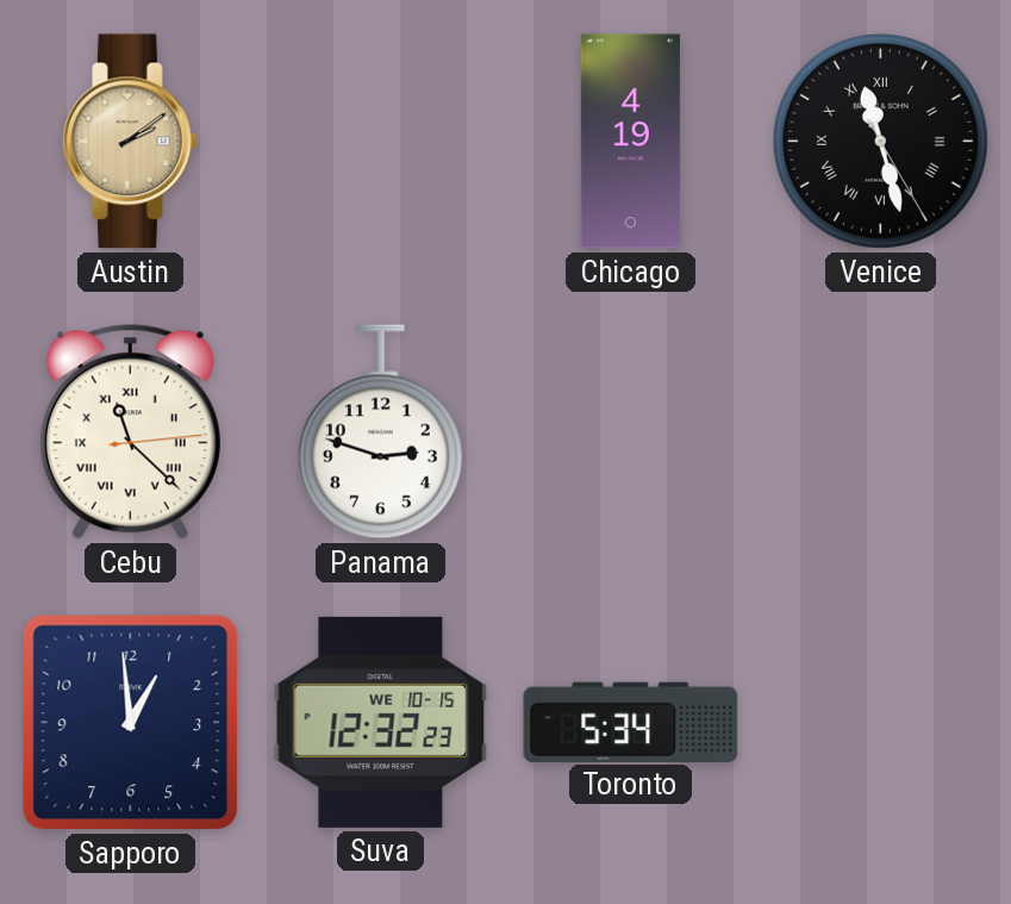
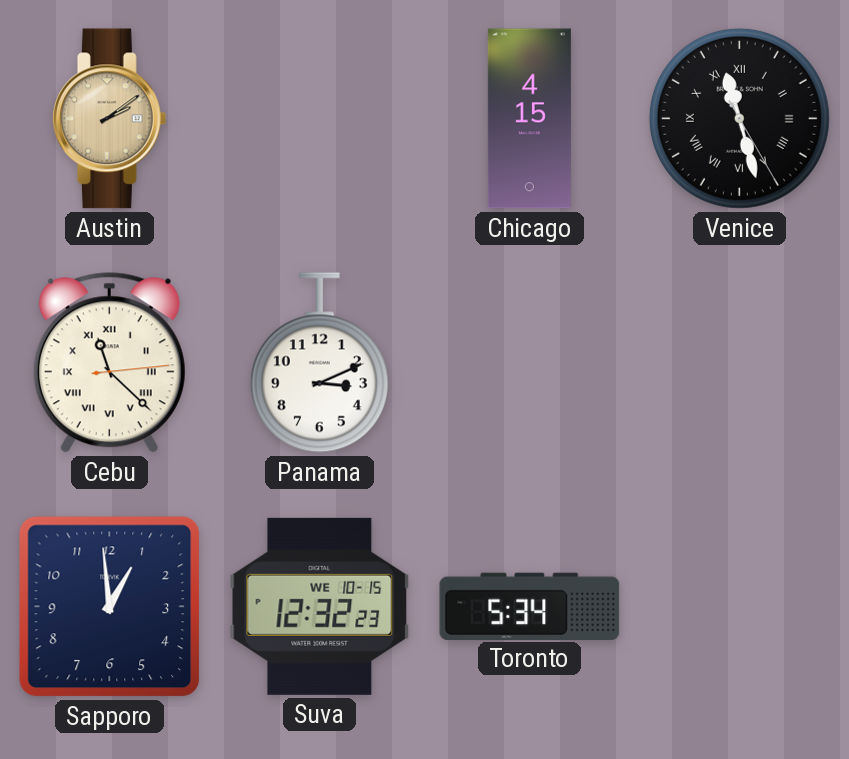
Chicago: 4:19 -> 4:15 (529, 119)
Panama: 2:48 -> 3:11 (319, 363)
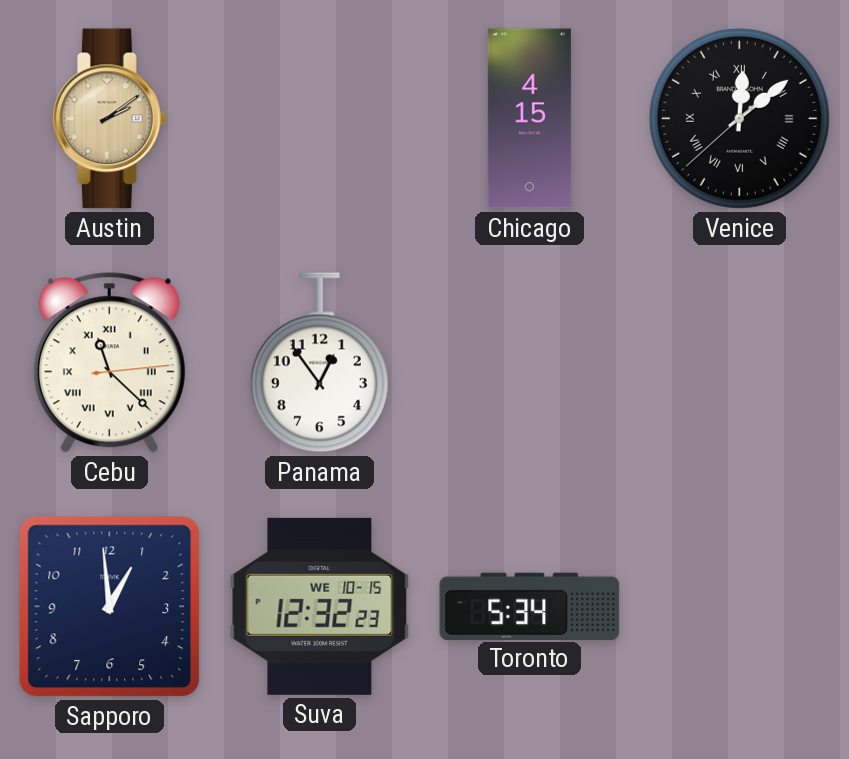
Venice: 11:27 -> 12:08 (739, 118)
Panama: 3:11 -> 12:54 (319, 363)
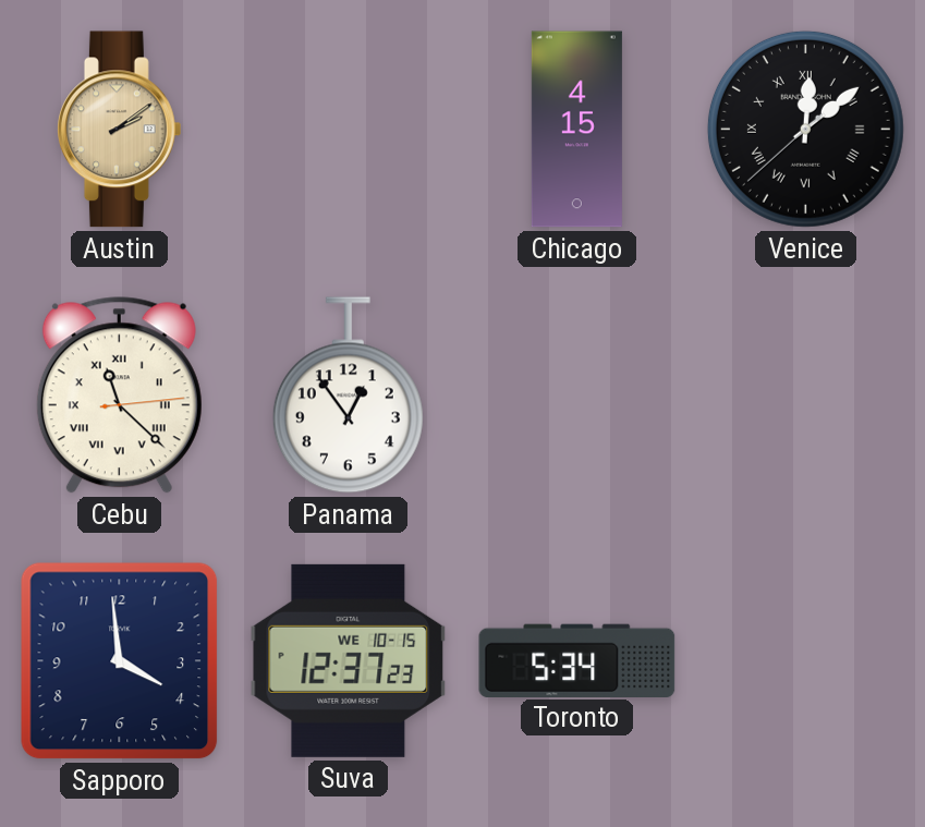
Sapporo: 12:59 -> 3:59 (120, 661)
Suva: 12:32 -> 12:37 (349, 660)
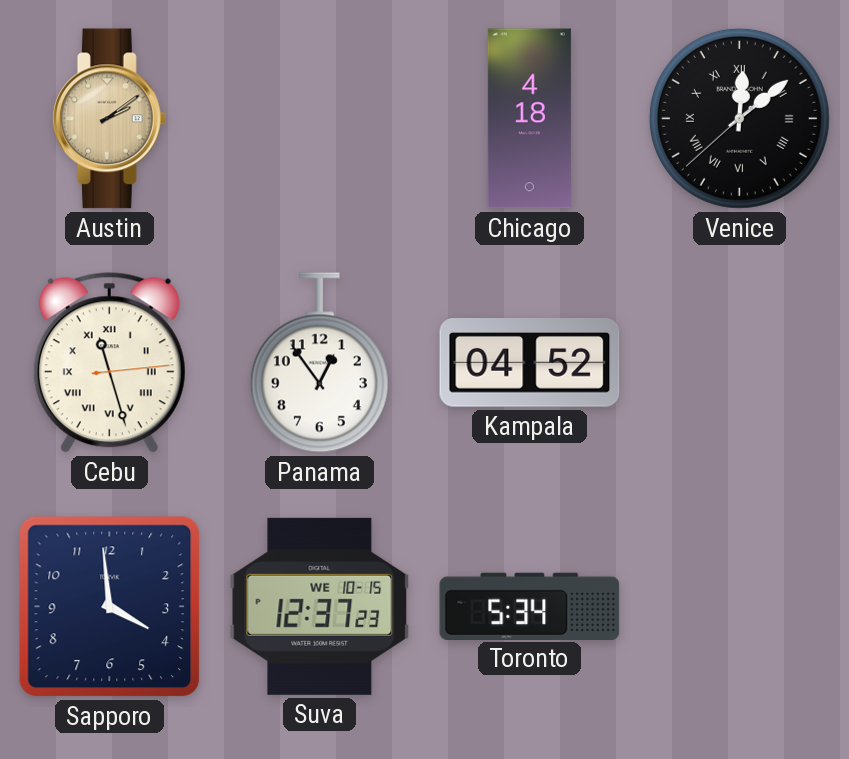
Chicago: 4:15 -> 4:18 (529, 119)
Cebu: 11:22 -> 11:27 (109, 363)
Kampala: none -> 04:52 (530, 363)
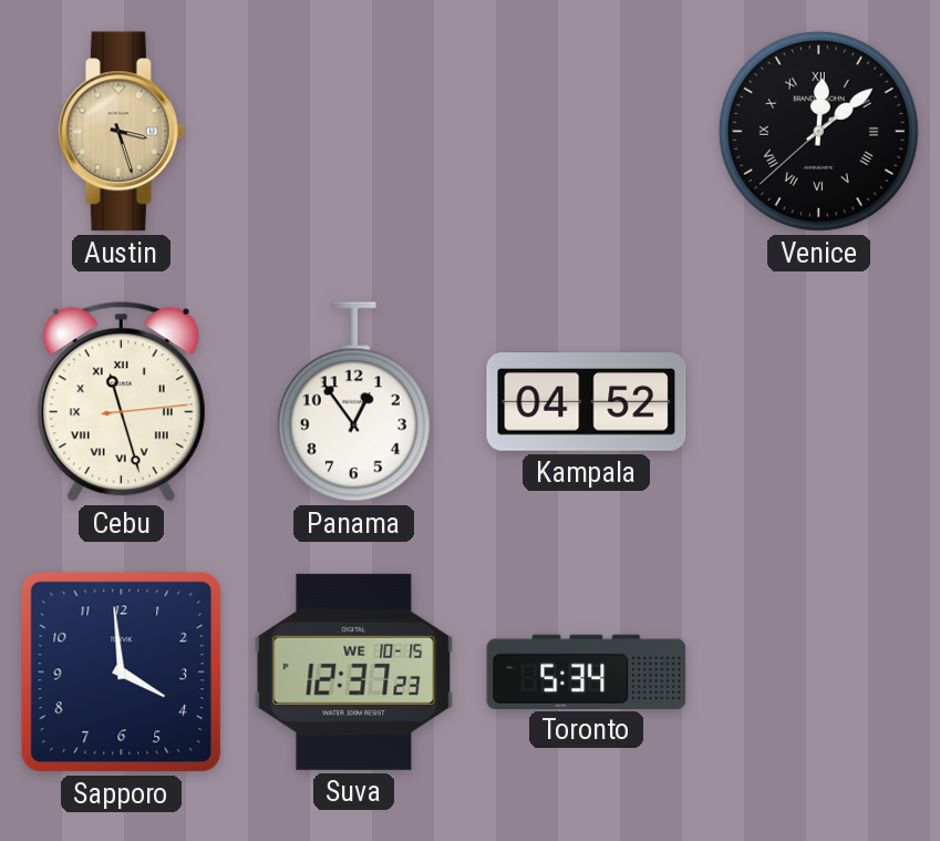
Austin: 2:09 -> 3:27 (121, 132)
Chicago: 4:18 -> none (529, 119)
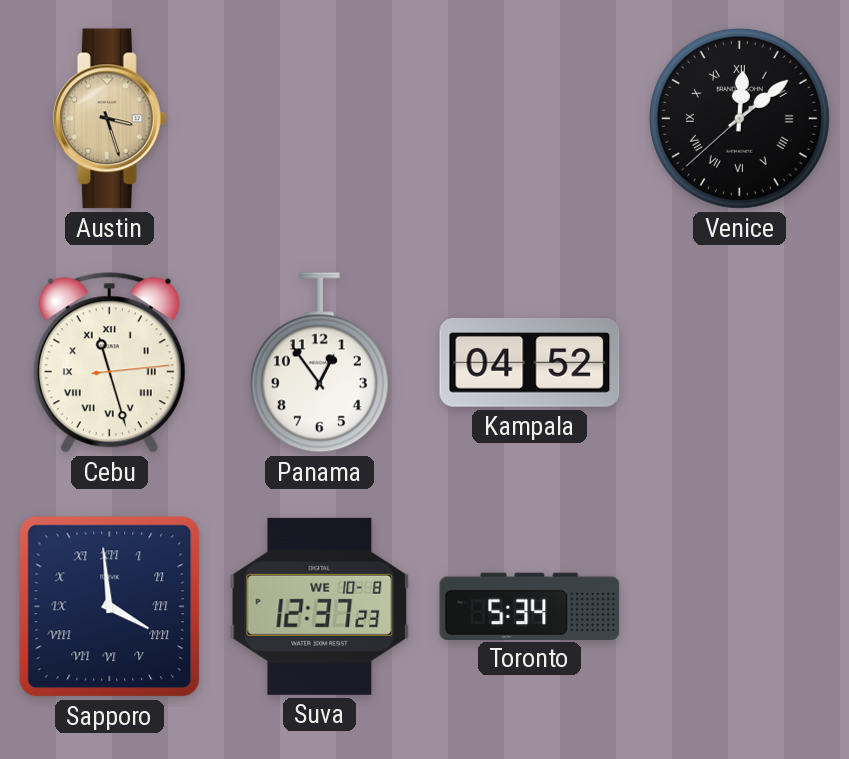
Sapporo numerals: Arabic -> Roman (110, 607)
Suva date: WE 10-15 -> WE 10-8 (320, 606)
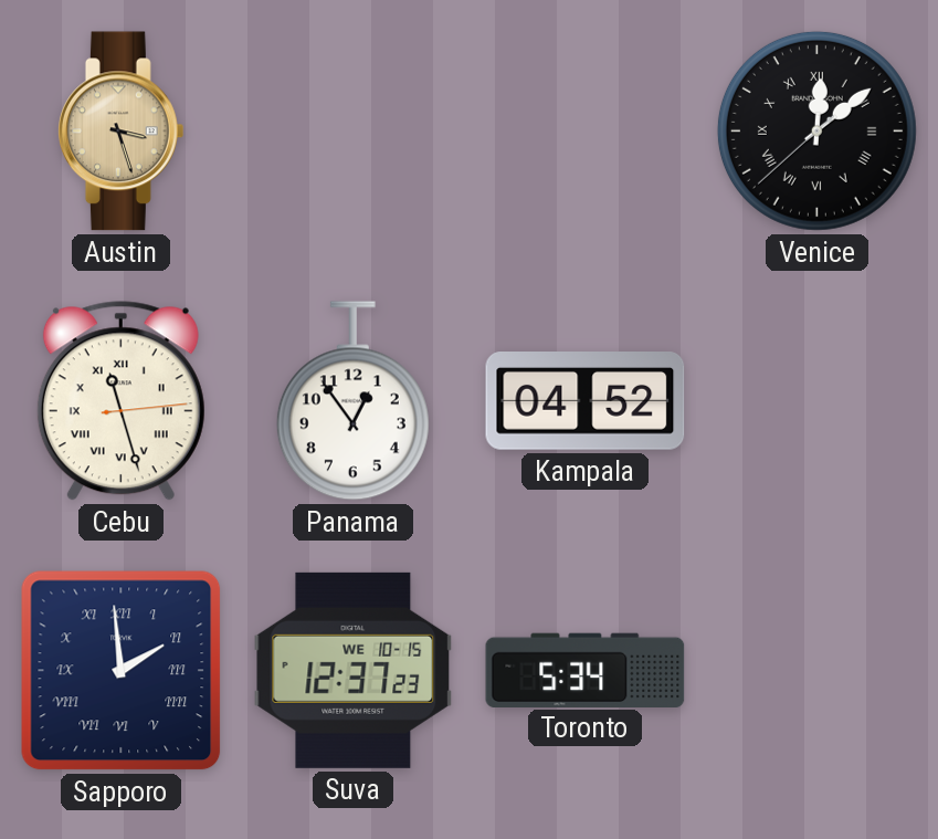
Sapporo: 3:59 -> 1:59 (122, 671)
Suva date: WE 10-8 -> WE 10-15 (354, 670)
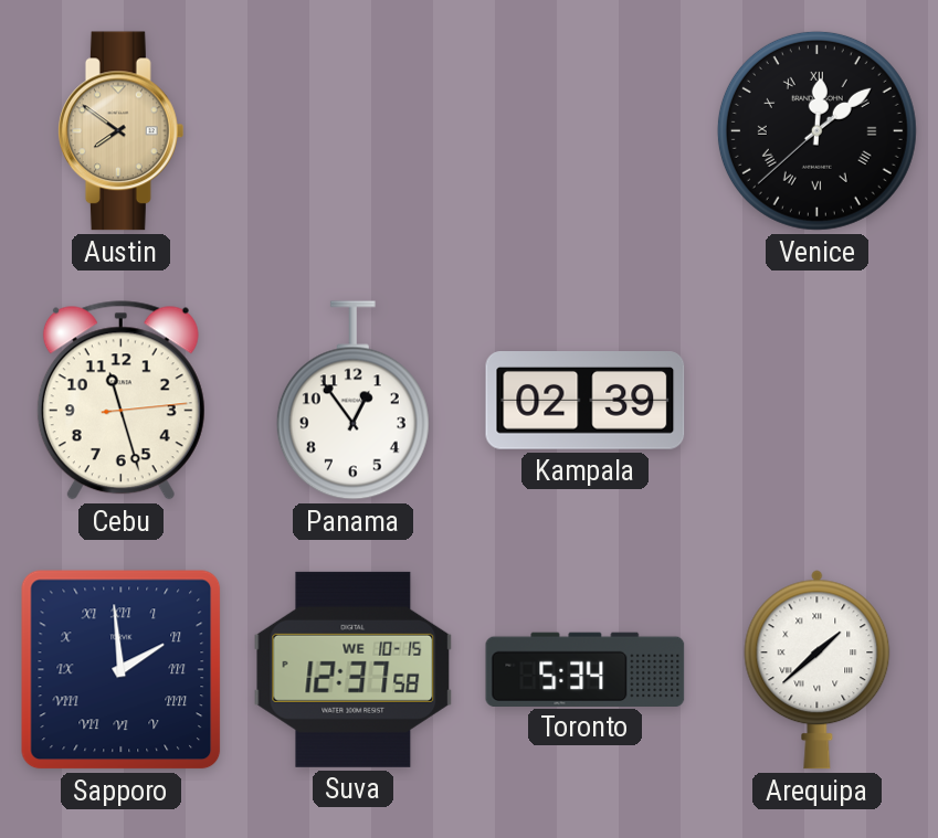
Austin: 3:27 -> 7:51 (120, 131)
Cebu numerals: Roman -> Arabic (120, 401)
Kampala: 04:52 -> 02:39 (586, 401)
Suva: 12:37:23 -> 12:37:58 (354, 669)
Arequipa: none -> 1:38 (818, 670)
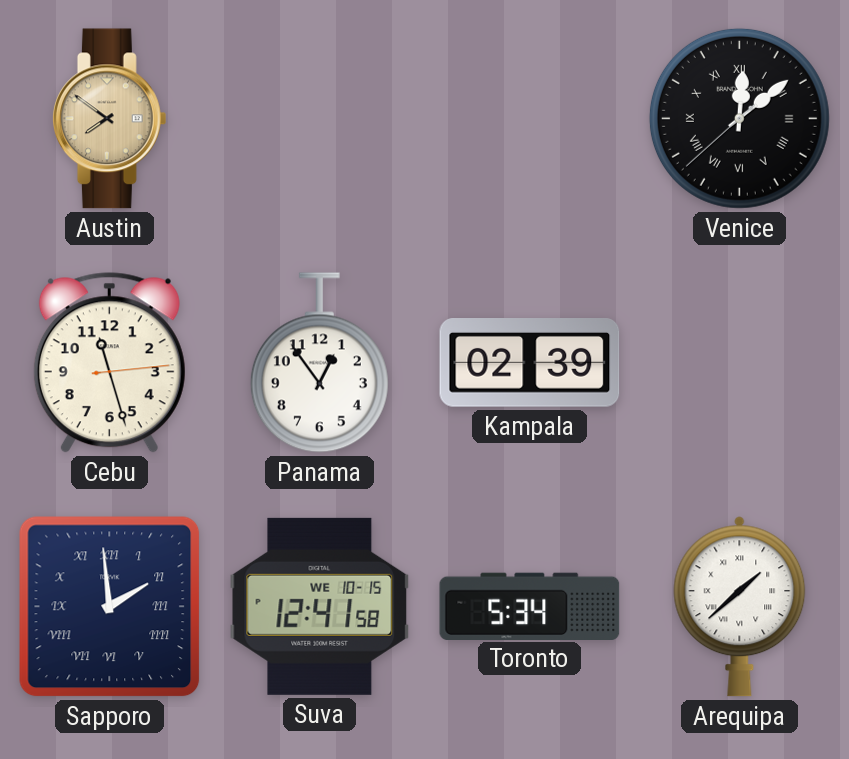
Suva: 12:37 -> 12:41 (320, 606)
